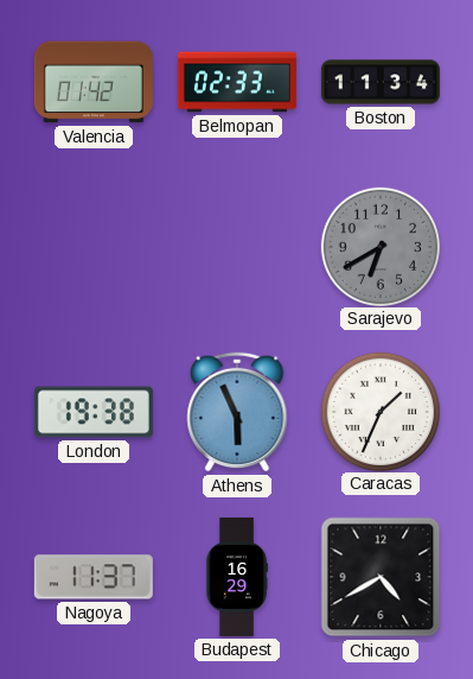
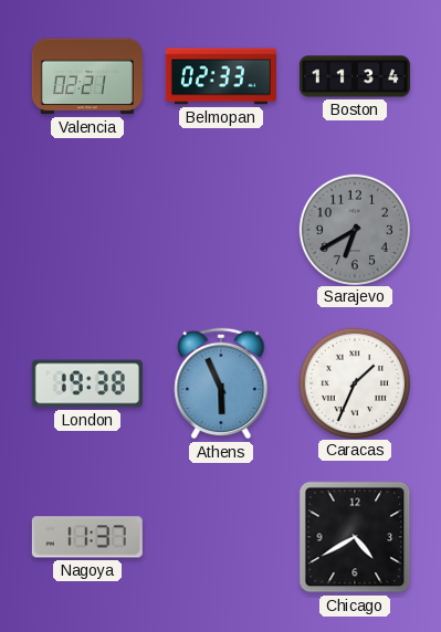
Valencia: 01:42 -> 02:21 (87, 76)
Budapest: 16:29 -> none (237, 577)
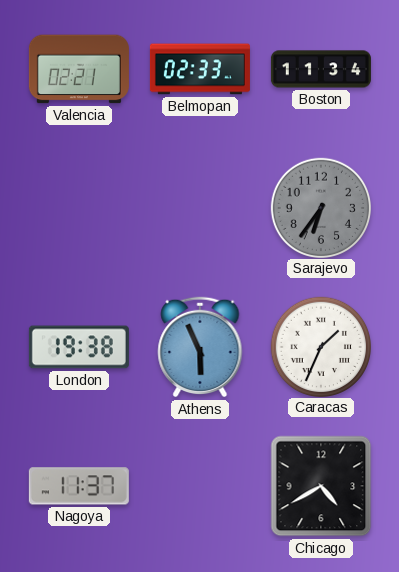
Sarajevo: 6:40 -> 6:36 (320, 207)
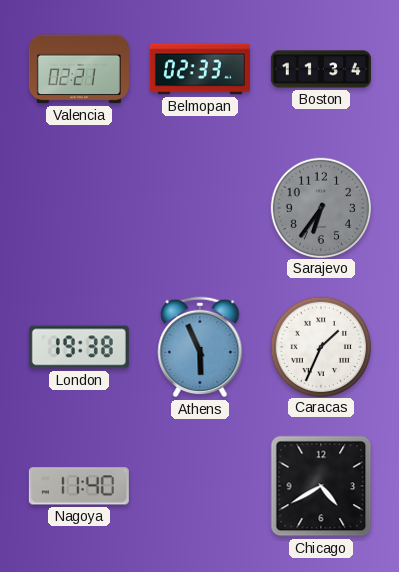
Nagoya: 11:37 -> 11:40 (79, 486)
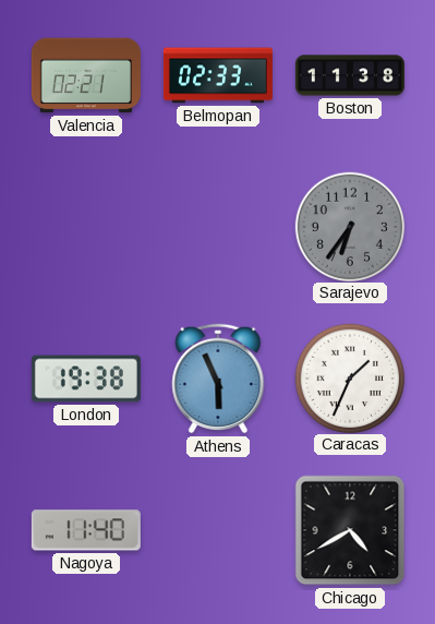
Boston: 11:34 -> 11:38 (350, 75)
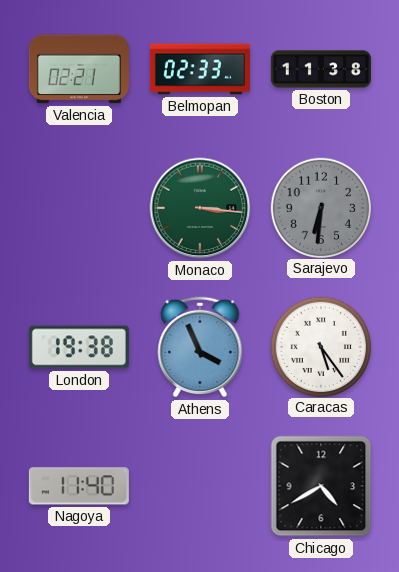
Monaco: none -> 3:16 (200, 208)
Sarajevo: 6:36 -> 6:31 (320, 207)
Athens: 5:56 -> 3:56 (200, 347)
Caracas: 1:34 -> 5:24 (320, 346)
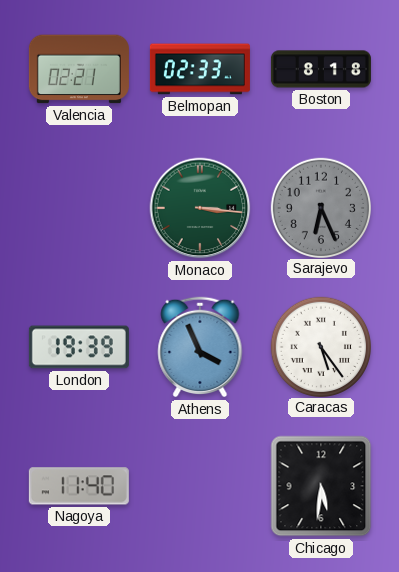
Boston: 11:38 -> 8:18 (321, 69)
Sarajevo: 6:31 -> 6:26 (320, 207)
London: 19:38 -> 19:39 (79, 347)
Chicago: 4:40 -> 5:31 (321, 486)
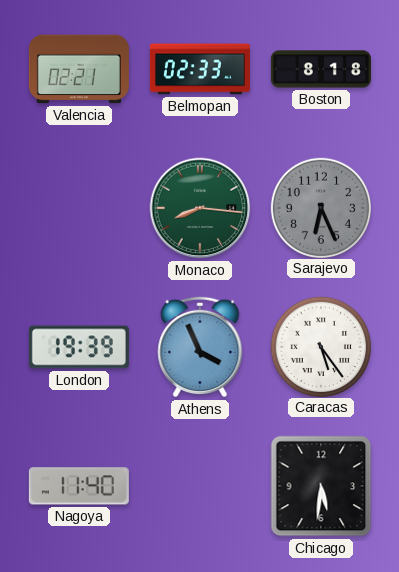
Monaco: 3:16 -> 8:16 (200, 208)
